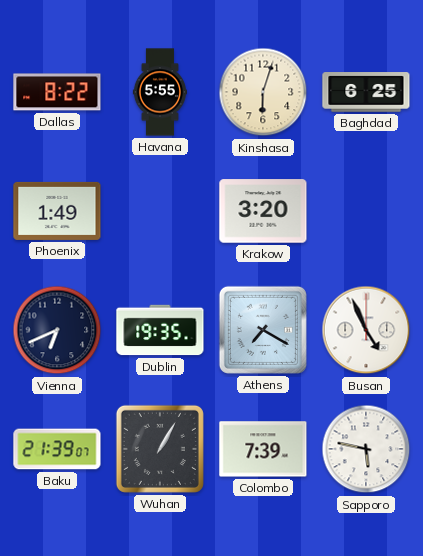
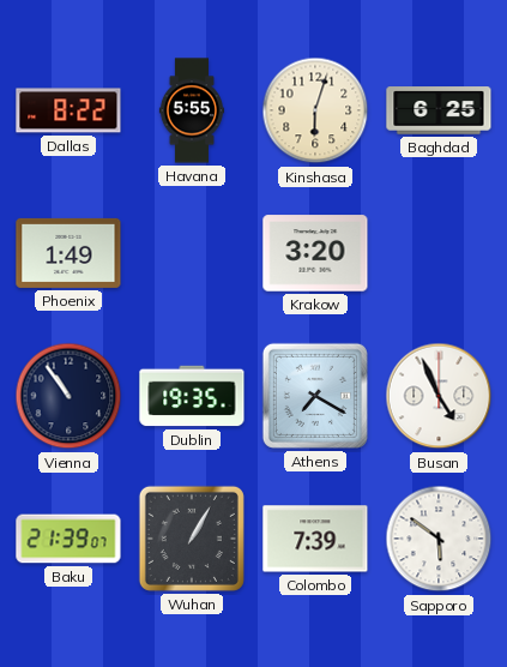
Vienna: 6:41 -> 10:54 (68, 396)
Sapporo: 5:47 -> 5:51 (439, 539)
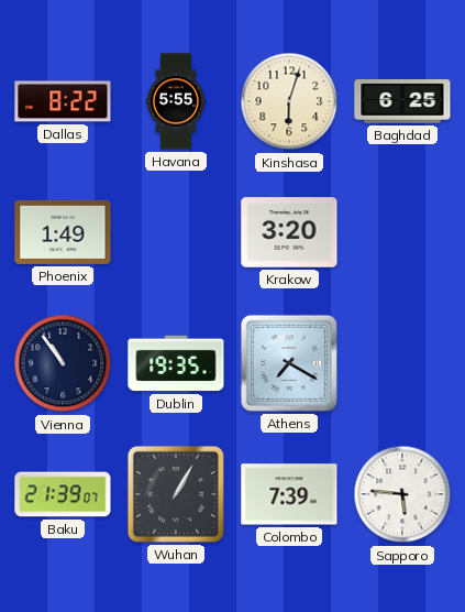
Busan: 4:56 -> none (439, 396)
Sapporo: 5:51 -> 5:46 (402, 494)
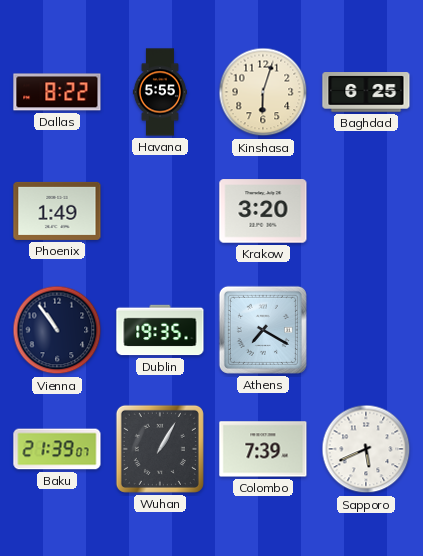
Sapporo: 5:46 -> 5:41 (366, 449)
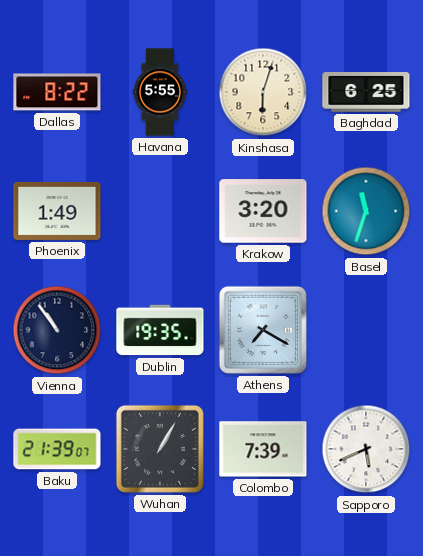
Basel: none -> 11:33 (366, 211)
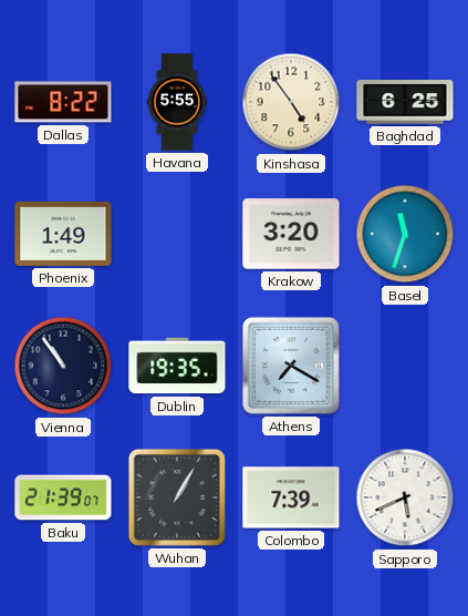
Kinshasa: 6:03 -> 4:54 (291, 102)
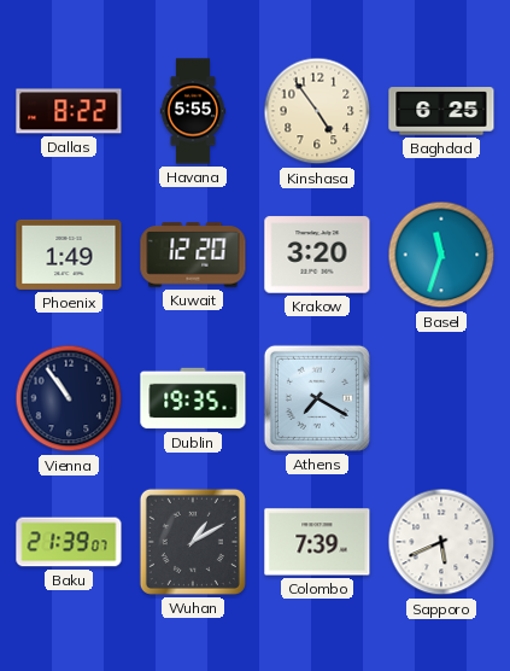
Kuwait: none -> 12:20 (193, 255)
Wuhan: 1:05 -> 1:10 (193, 542)
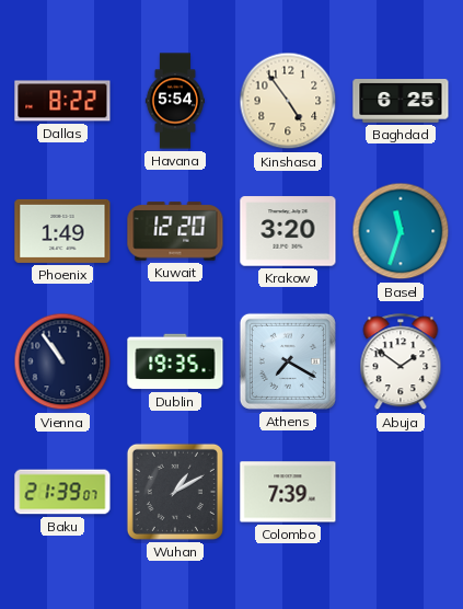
Havana: 5:55 -> 5:54 (174, 101)
Abuja: none -> 1:51 (401, 363)
Sapporo: 5:41 -> none (441, 542)
